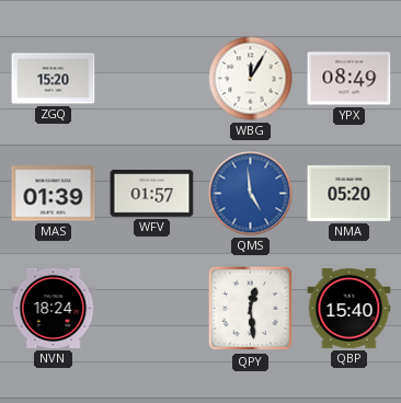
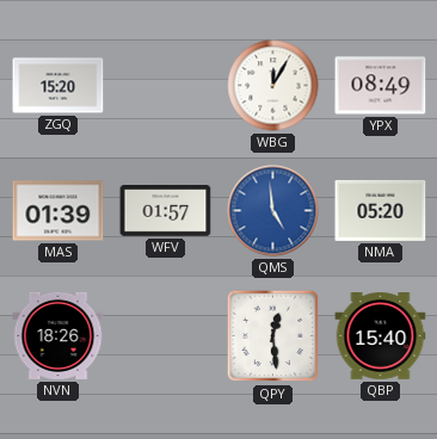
NVN: 18:24 -> 18:26 (59, 335)
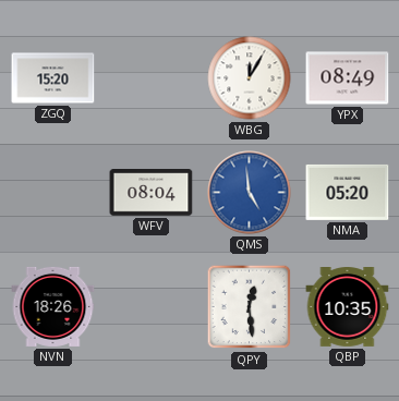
MAS: 01:39 -> none (59, 211)
WFV: 01:57 -> 08:04 (152, 193)
QBP: 15:40 -> 10:35 (348, 307)
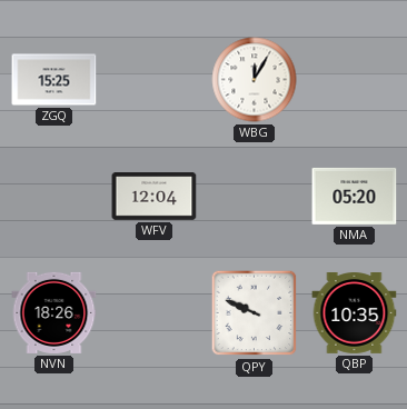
ZGQ: 15:20 -> 15:25 (54, 80)
YPX: 08:49 -> none (348, 78)
WFV: 08:04 -> 12:04 (155, 197)
QMS: 4:59 -> none (250, 193)
QPY: 12:29 -> 9:49 (255, 313)
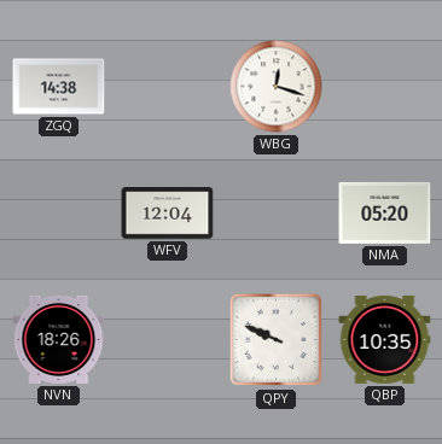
ZGQ: 15:25 -> 14:38 (59, 87)
WBG: 12:05 -> 12:18 (277, 87)
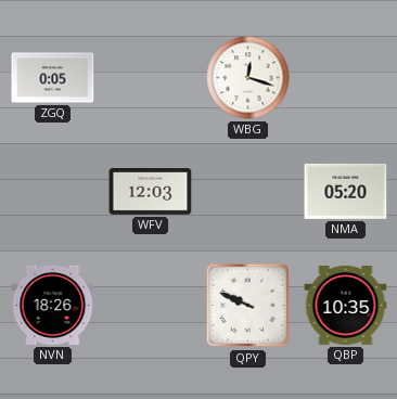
ZGQ: 14:38 -> 0:05 (53, 78)
WFV: 12:04 -> 12:03 (151, 192)
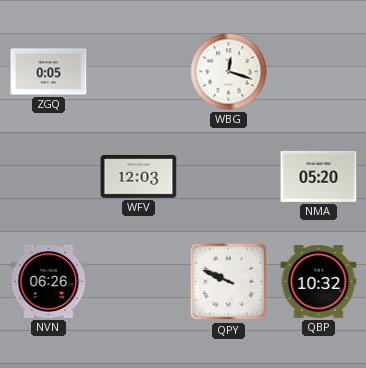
NVN: 18:26 -> 06:26 (49, 281)
QBP: 10:35 -> 10:32 (319, 282)
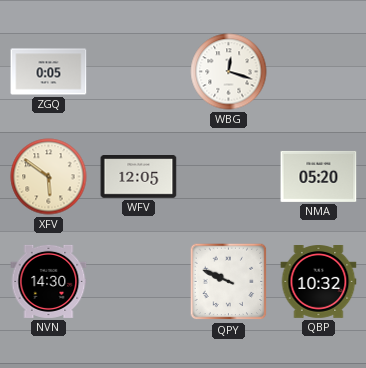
XFV: none -> 5:51 (49, 177)
WFV: 12:03 -> 12:05 (139, 177)
NVN: 06:26 -> 14:30 (49, 281)
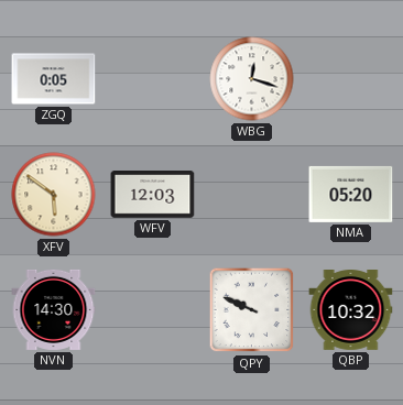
WFV: 12:05 -> 12:03 (153, 195)
